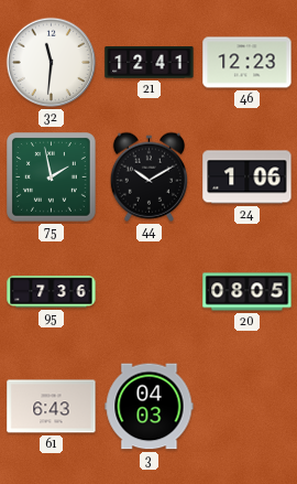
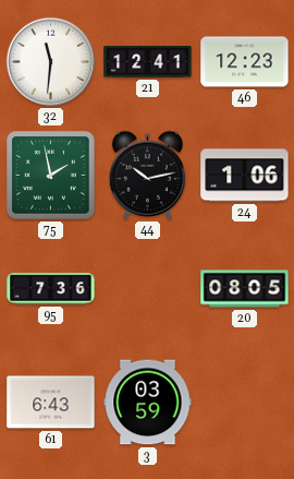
44: 10:10 -> 10:13 (147, 175)
3: 04:03 -> 03:59 (148, 403)
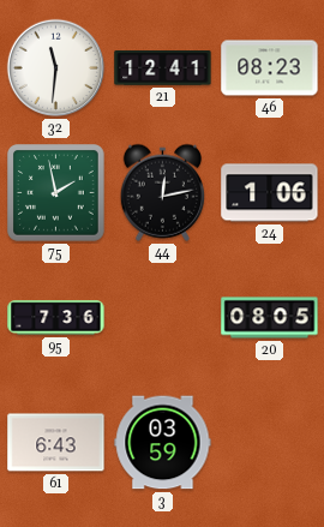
46: 12:23 -> 08:23 (270, 68)
44: 10:13 -> 12:13 (162, 192)
